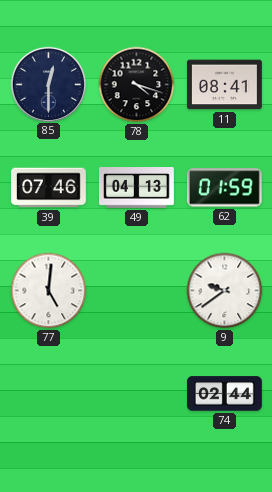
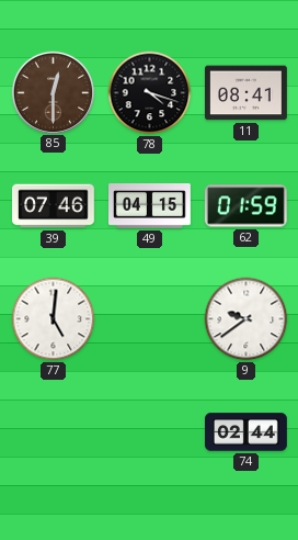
85 dial: navy -> brown (53, 92)
49: 04:13 -> 04:15 (150, 206)
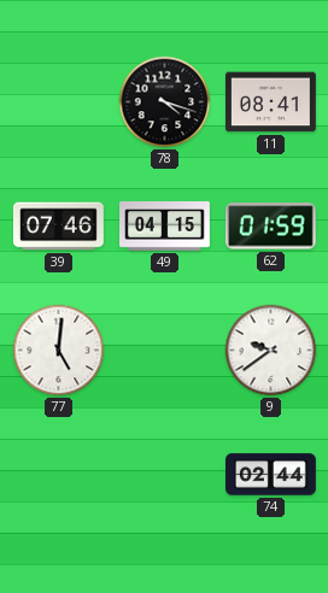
85: 12:30 -> none (53, 92)
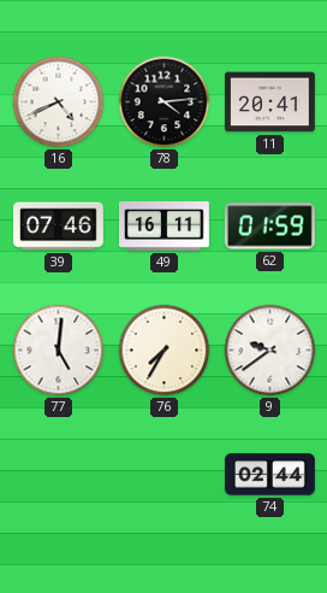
16: none -> 4:41 (59, 102)
78: 4:18 -> 4:14 (165, 102)
11: 08:41 -> 20:41 (270, 102)
49: 04:15 -> 16:11 (165, 227)
76: none -> 7:35 (165, 351)
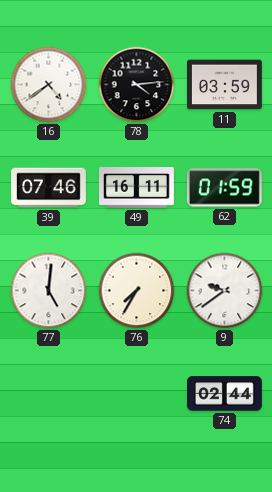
16: 4:41 -> 4:39 (49, 85)
11: 20:41 -> 03:59 (225, 85)
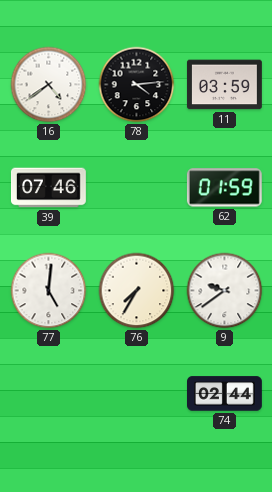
49: 16:11 -> none (137, 188)
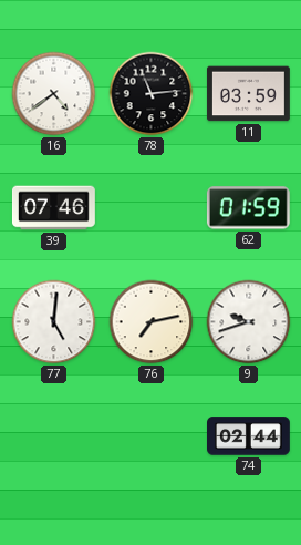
78: 4:14 -> 11:14 (152, 94)
76: 7:35 -> 7:13 (152, 322)
9: 9:39 -> 9:42 (249, 322)
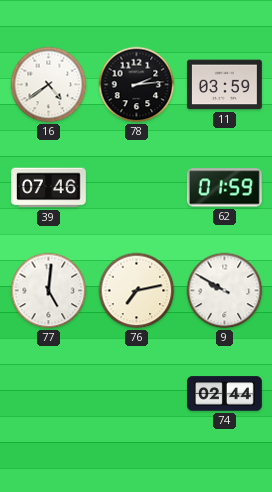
78: 11:14 -> 2:14 (137, 85)
9: 9:42 -> 9:50 (225, 291)
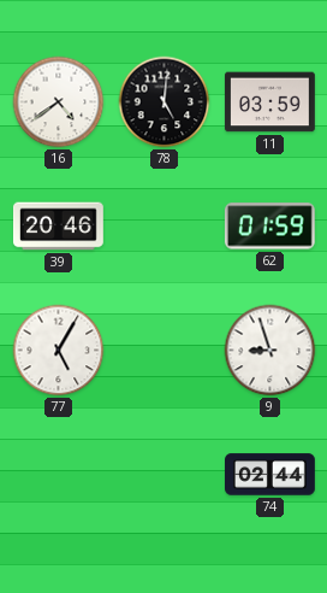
78: 2:14 -> 5:01 (165, 102)
39: 07:46 -> 20:46 (58, 227)
77: 5:01 -> 5:05 (59, 351)
76: 7:13 -> none (137, 291)
9: 9:50 -> 8:57 (270, 351)
